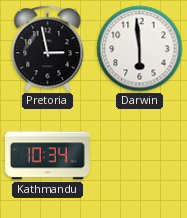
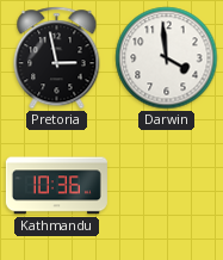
Darwin: 5:59 -> 3:59 (167, 58)
Kathmandu: 10:34 -> 10:36 (56, 186)
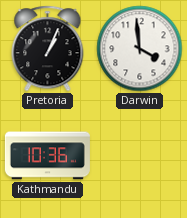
Pretoria: 2:58 -> 1:04 (48, 49)
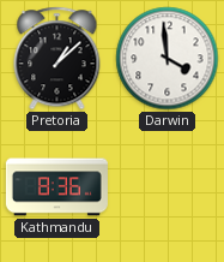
Pretoria: 1:04 -> 1:08 (57, 59)
Kathmandu: 10:36 -> 8:36 (56, 187)
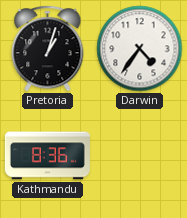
Pretoria: 1:08 -> 1:03 (48, 49)
Darwin: 3:59 -> 4:36 (140, 49)
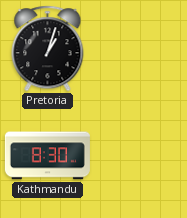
Darwin: 4:36 -> none (140, 49)
Kathmandu: 8:36 -> 8:30 (47, 156)
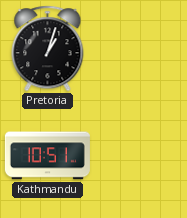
Kathmandu: 8:30 -> 10:51 (47, 156)
